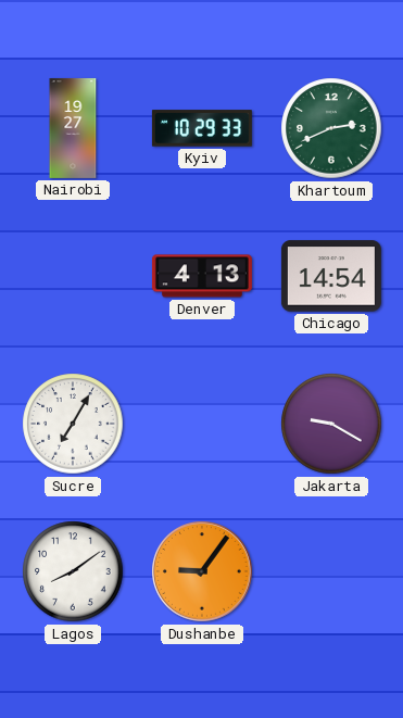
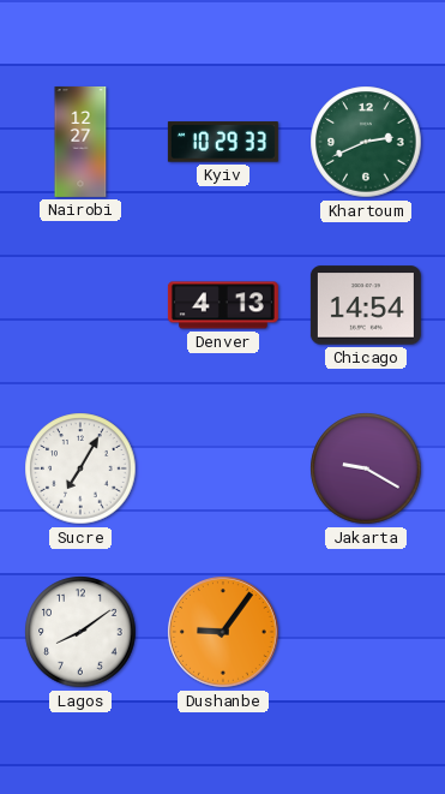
Nairobi: 19:27 -> 12:27 (80, 142)
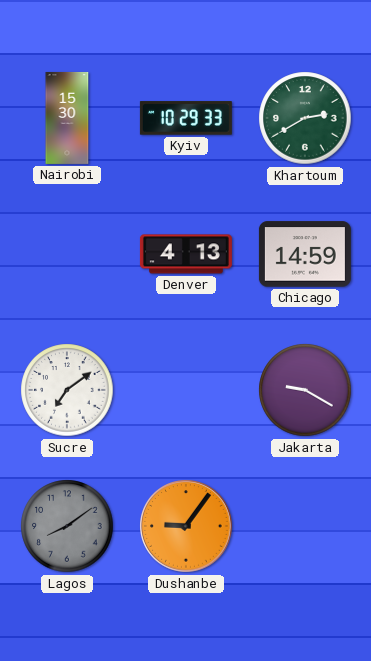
Nairobi: 12:27 -> 15:30 (67, 118)
Khartoum: 2:41 -> 2:40 (305, 118)
Chicago: 14:54 -> 14:59 (305, 254)
Sucre: 7:05 -> 7:09 (67, 390)
Lagos dial: white -> grey (67, 526)
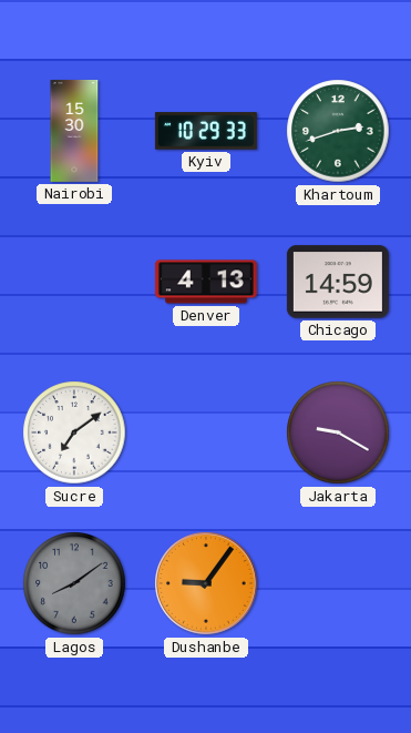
Khartoum: 2:40 -> 2:42 (338, 131)
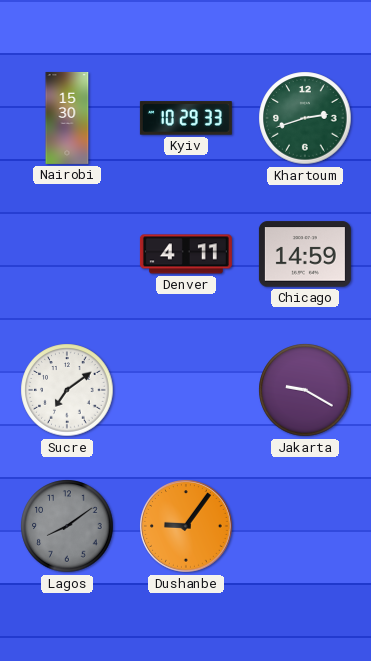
Denver: 4:13 -> 4:11 (186, 254)
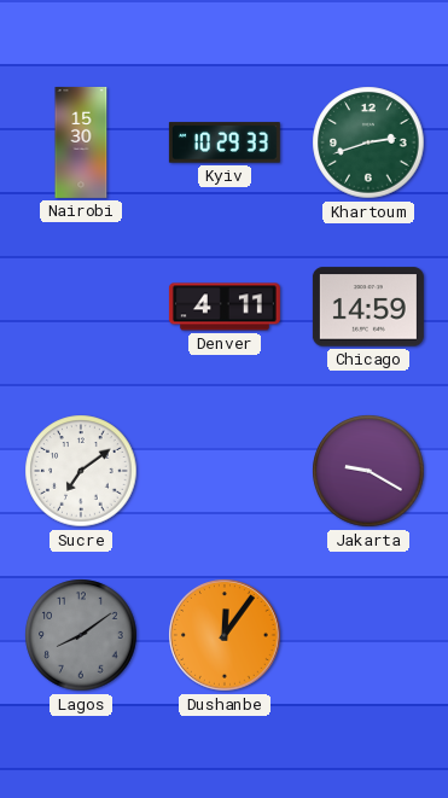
Dushanbe: 9:06 -> 12:06 (225, 635)
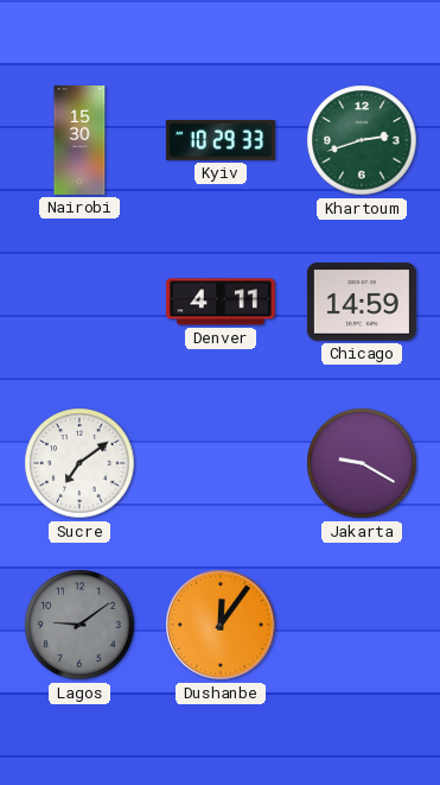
Lagos: 8:09 -> 9:09 (79, 625)
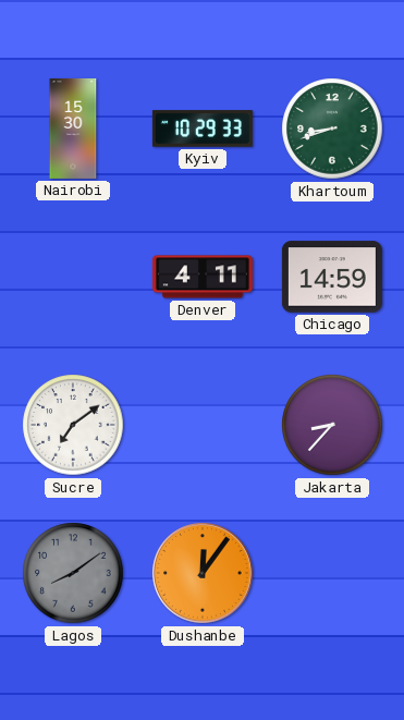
Khartoum: 2:42 -> 8:42 (332, 129)
Jakarta: 9:20 -> 8:37 (332, 425)
Lagos: 9:09 -> 8:09 (73, 573)
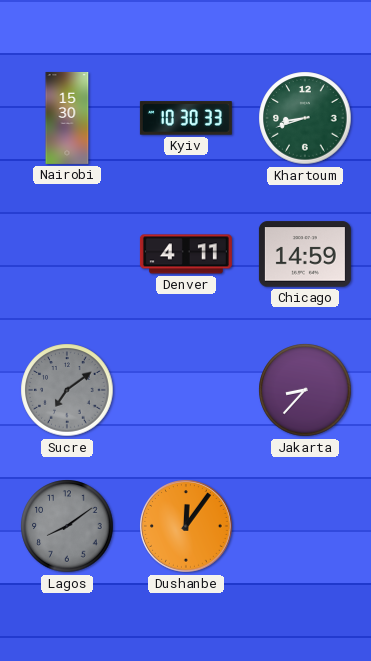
Kyiv: 10:29 -> 10:30 (186, 118)
Sucre dial: white -> grey (67, 390)
